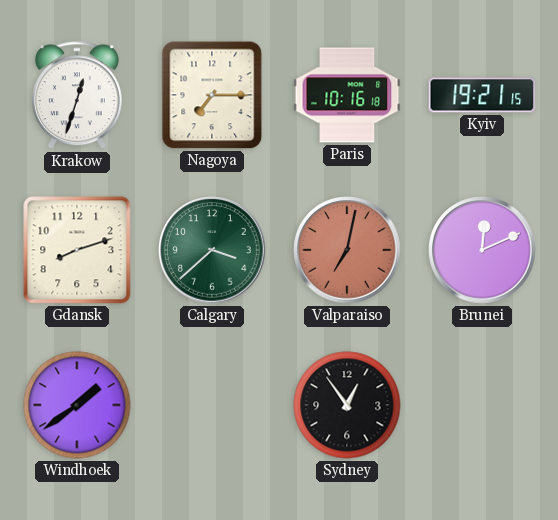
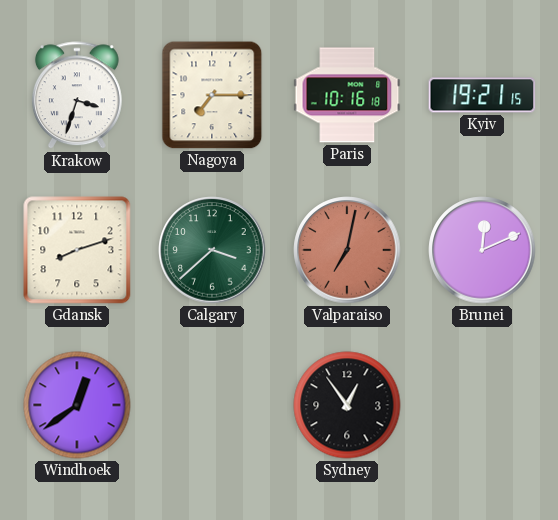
Krakow: 12:33 -> 3:33 (77, 96)
Windhoek: 1:39 -> 12:39 (77, 405)
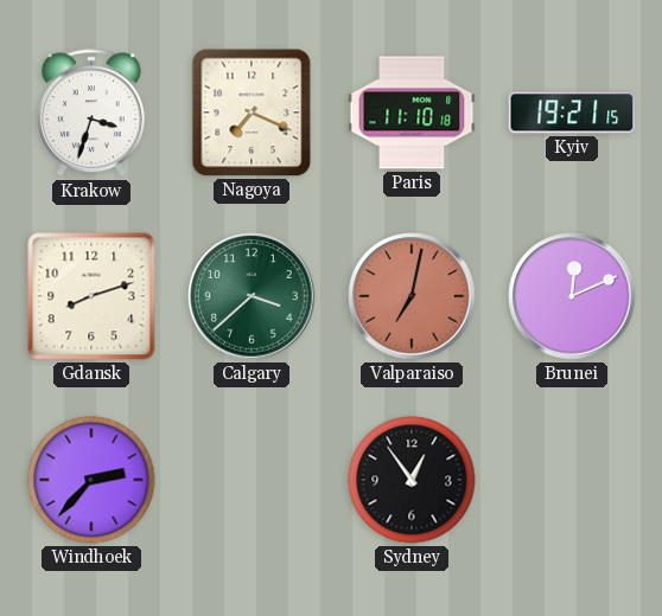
Nagoya: 7:15 -> 7:19 (252, 113)
Paris: 10:16 -> 11:10 (412, 113)
Windhoek: 12:39 -> 2:37 (91, 480)
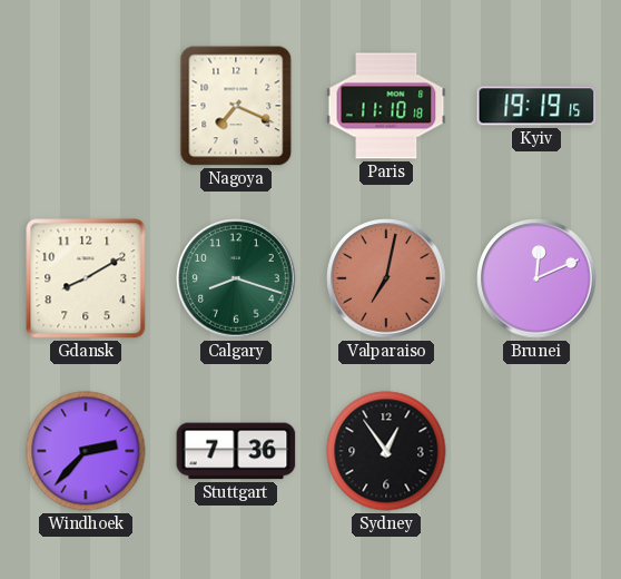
Krakow: 3:33 -> none (91, 114)
Kyiv: 19:21 -> 19:19 (536, 106)
Gdansk: 8:12 -> 8:10 (86, 278)
Calgary: 3:38 -> 8:18 (236, 278)
Stuttgart: none -> 7:36 (236, 451)
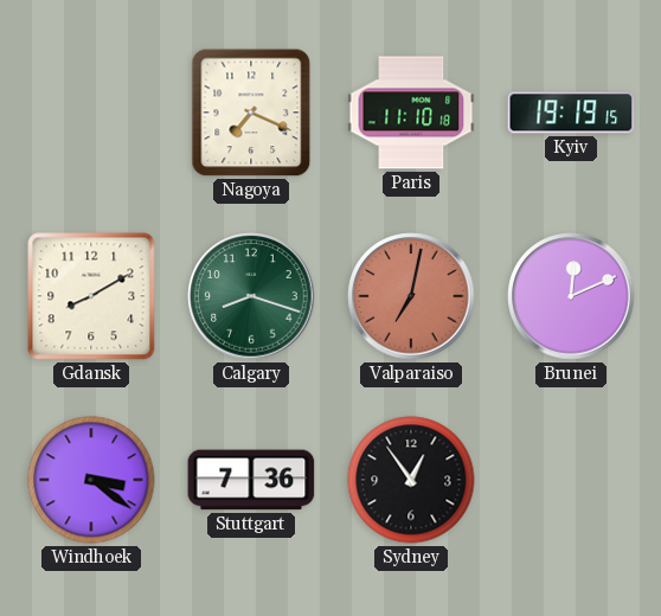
Windhoek: 2:37 -> 3:21 (91, 480)
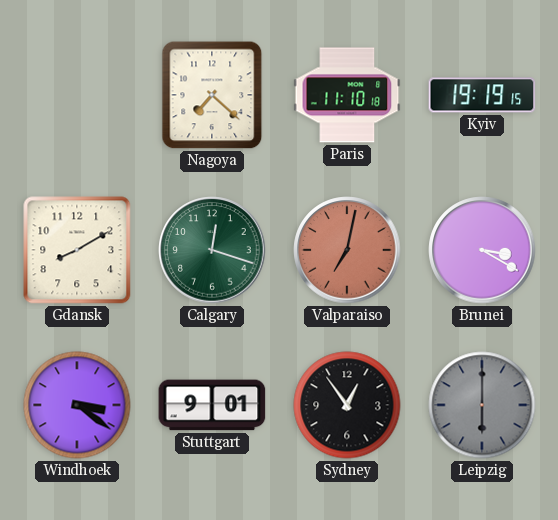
Nagoya: 7:19 -> 7:22 (212, 95)
Calgary: 8:18 -> 12:18 (212, 250)
Brunei: 12:11 -> 3:20 (482, 250)
Stuttgart: 7:36 -> 9:01 (212, 405)
Leipzig: none -> 6:00 (482, 405)
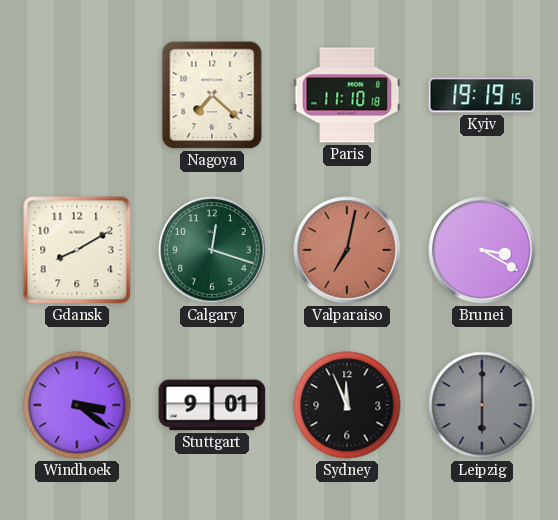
Sydney: 12:54 -> 11:56 (347, 405)
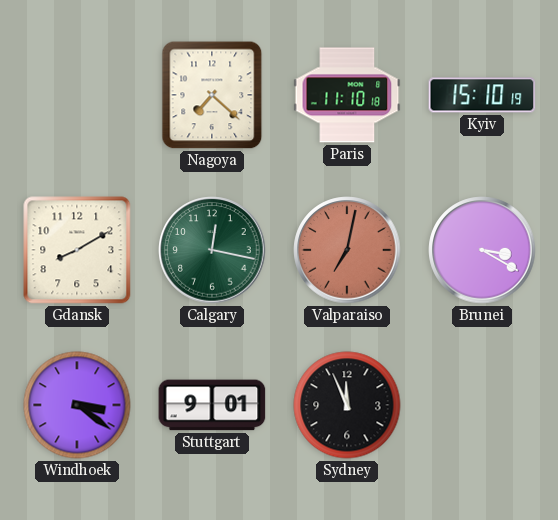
Kyiv: 19:19 -> 15:10 (482, 95)
Calgary: 12:18 -> 12:17 (212, 250)
Leipzig: 6:00 -> none (482, 405)
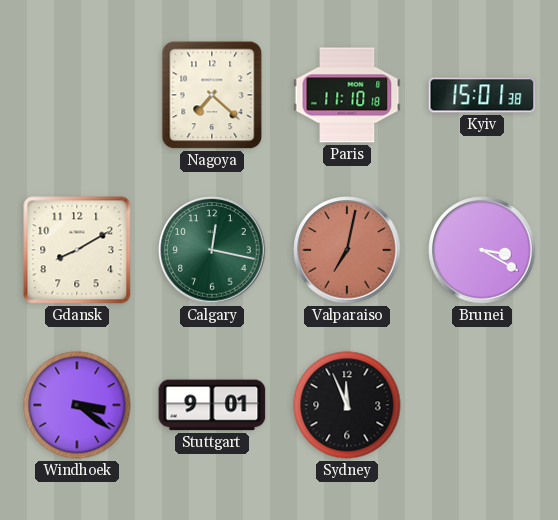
Kyiv: 15:10 -> 15:01 (482, 95)
